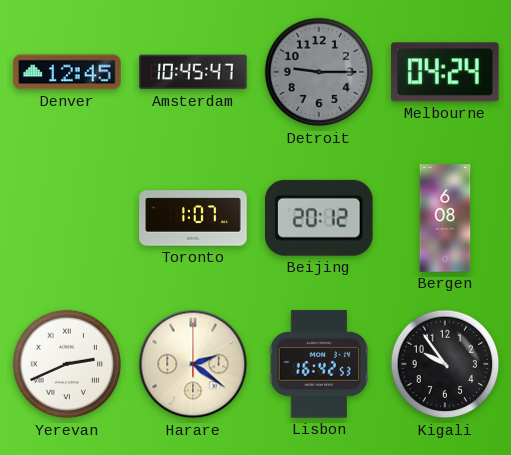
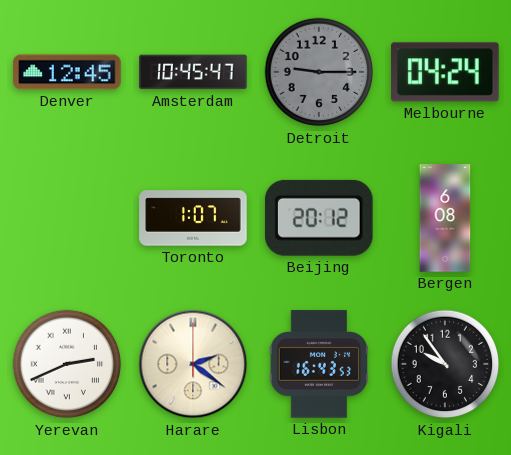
Lisbon: 16:42 -> 16:43 (319, 364)
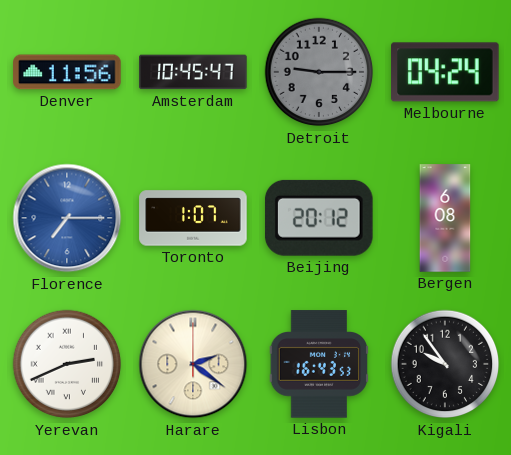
Denver: 12:45 -> 11:56 (67, 72)
Florence: none -> 7:15 (67, 218)
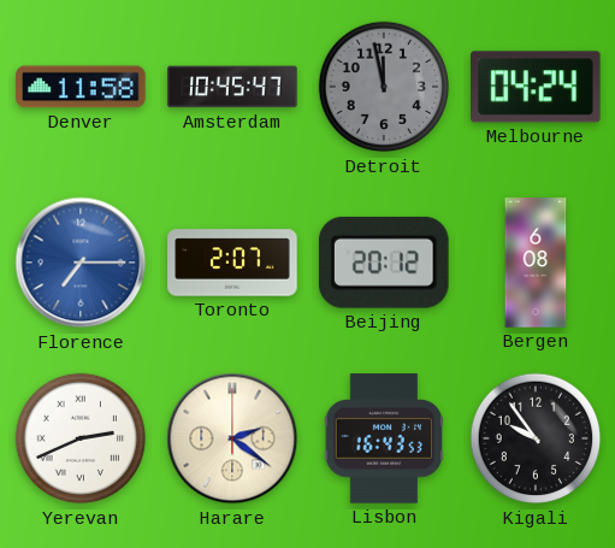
Denver: 11:56 -> 11:58 (81, 87)
Detroit: 9:15 -> 11:58 (384, 87)
Toronto: 1:07 -> 2:07 (232, 263)
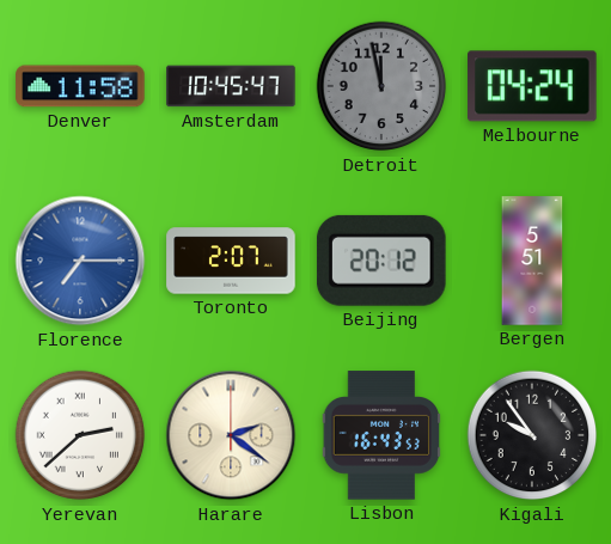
Bergen: 6:08 -> 5:51 (532, 261)
Yerevan: 2:41 -> 2:38 (80, 435)
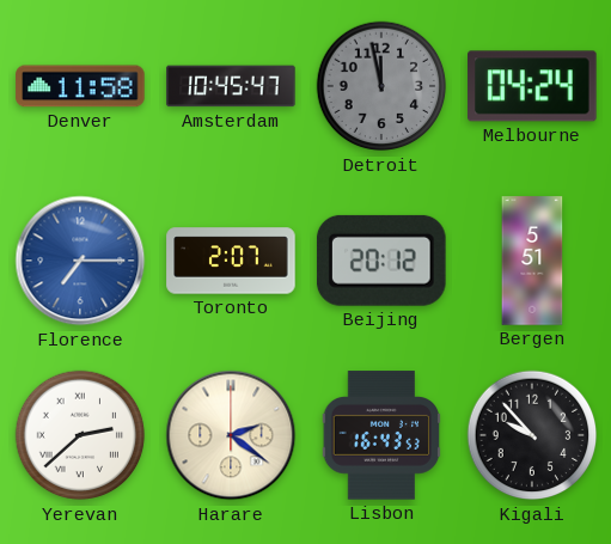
Kigali: 9:54 -> 9:53 (532, 435)
